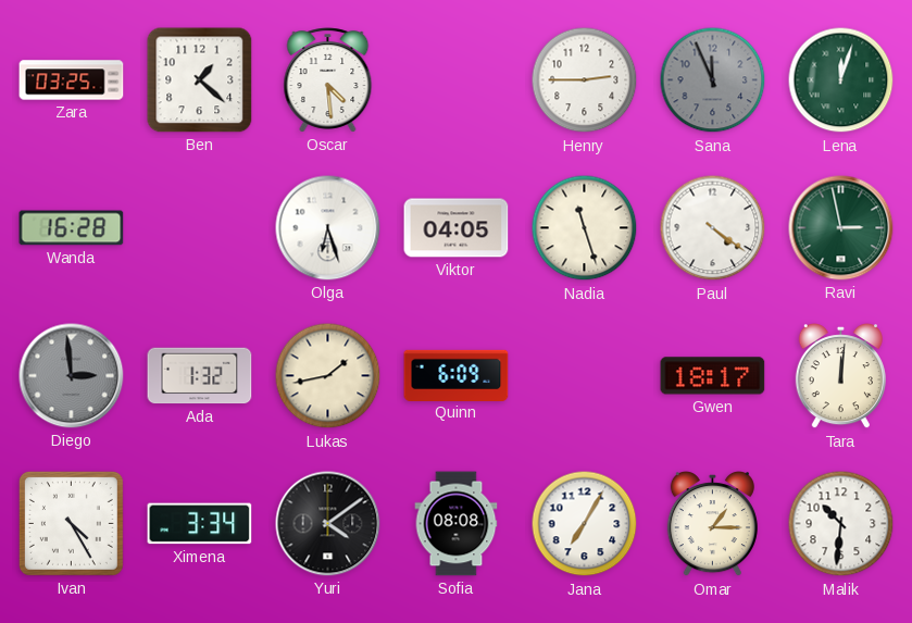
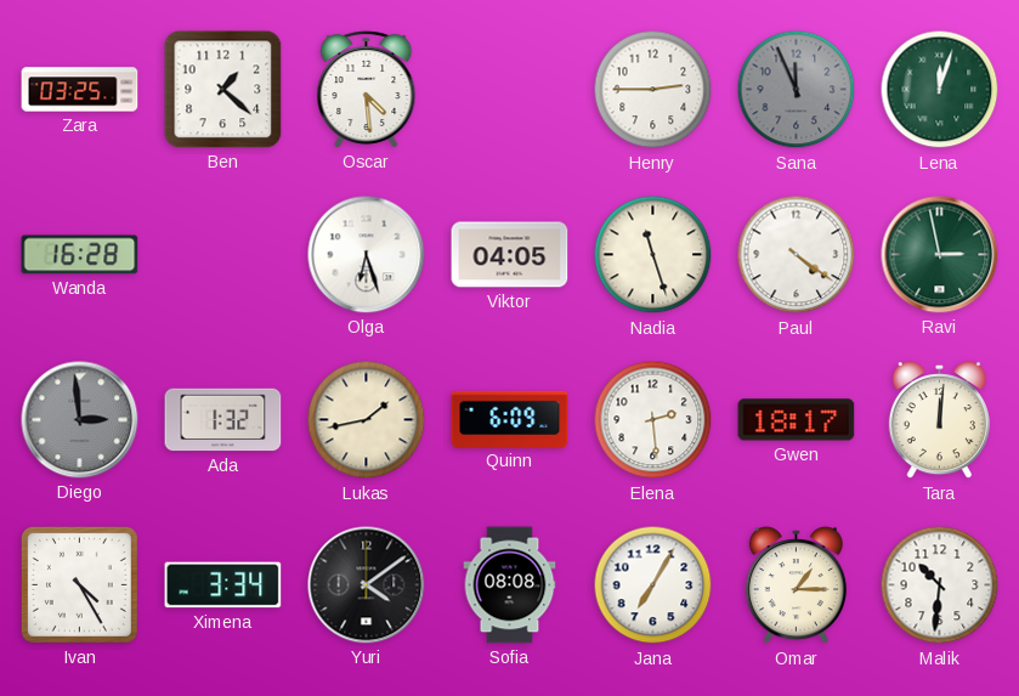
Elena: none -> 2:29 (653, 420)
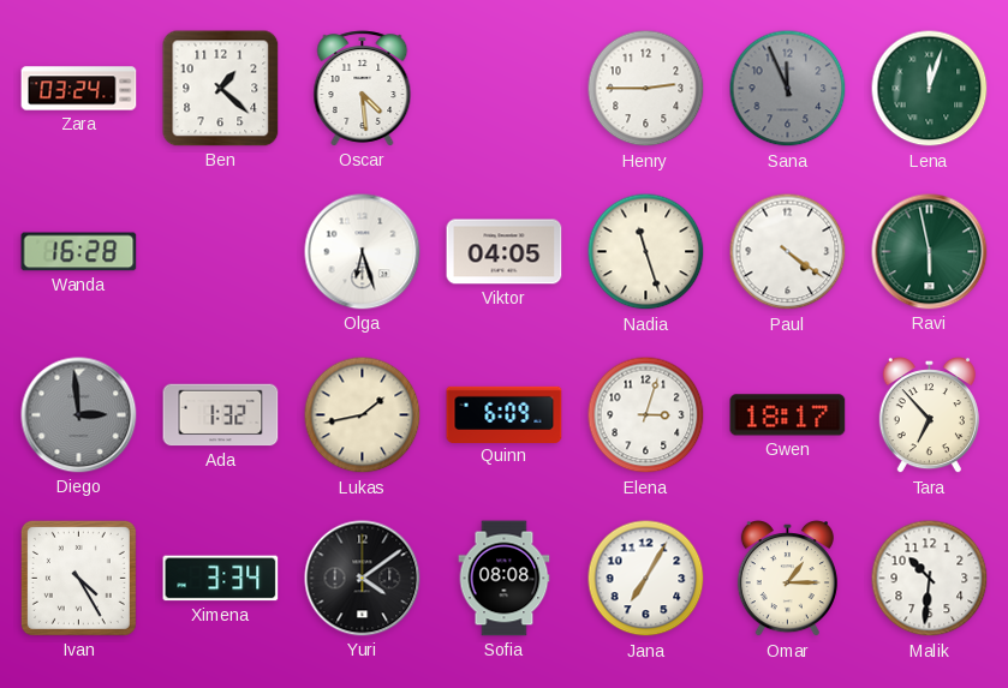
Zara: 03:25 -> 03:24 (79, 89)
Ravi: 2:58 -> 5:58 (930, 252)
Elena: 2:29 -> 3:03 (646, 415)
Tara: 12:01 -> 6:53 (929, 417)
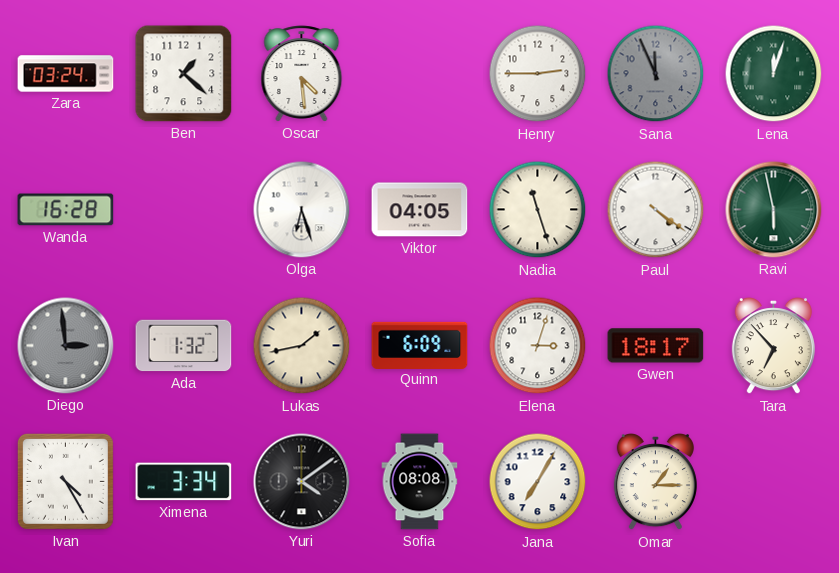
Malik: 10:31 -> none (930, 579)
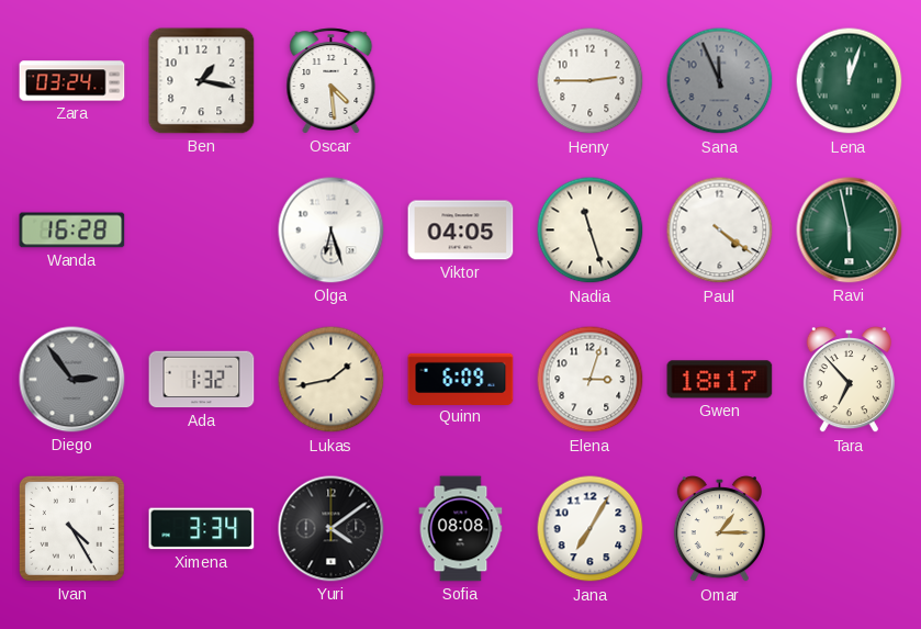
Ben: 1:22 -> 1:17 (202, 81)
Diego: 2:59 -> 2:54 (72, 380)
